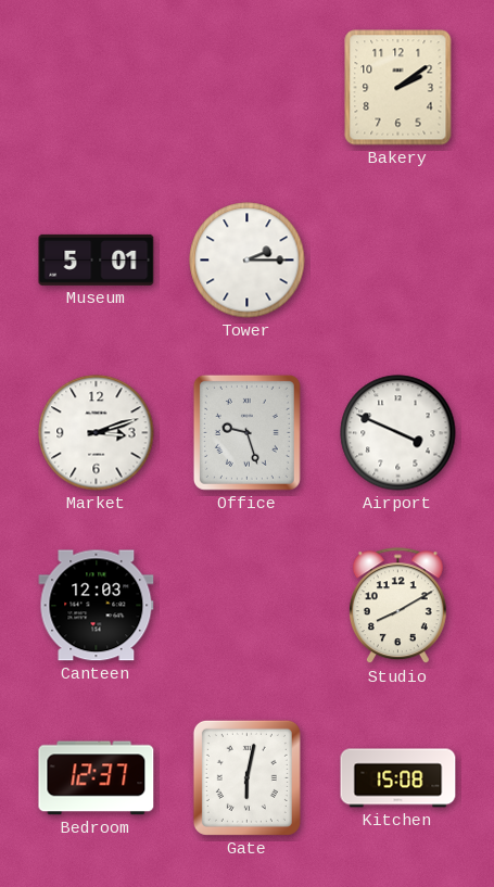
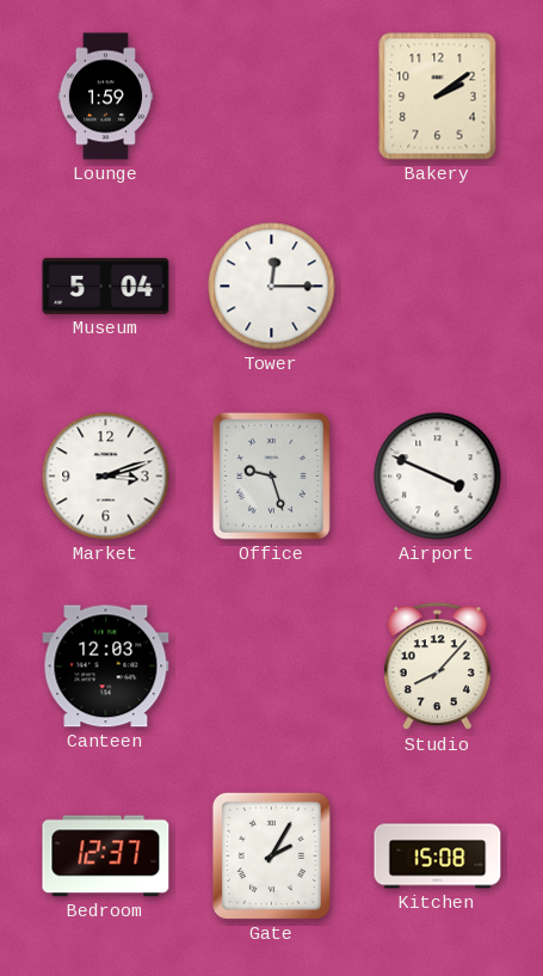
Lounge: none -> 1:59 (105, 97)
Museum: 5:01 -> 5:04 (106, 286)
Tower: 2:15 -> 12:15 (272, 287)
Studio: 8:10 -> 8:07 (437, 667)
Gate: 6:02 -> 2:05 (271, 855)
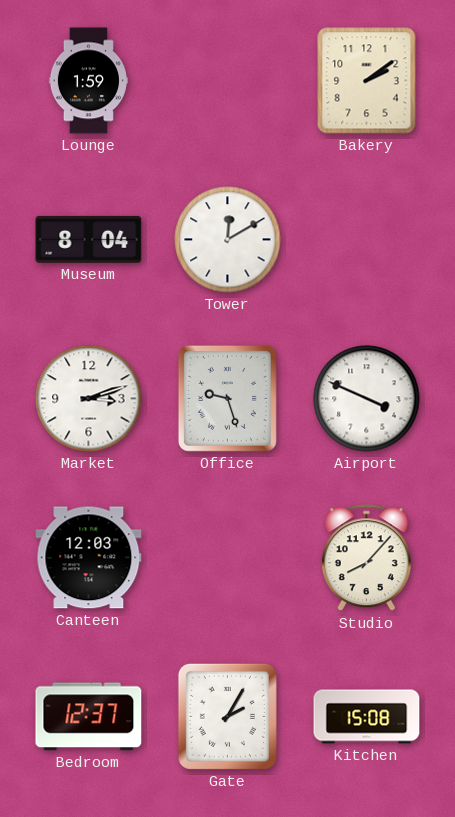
Museum: 5:04 -> 8:04 (89, 239)
Tower: 12:15 -> 12:10 (228, 240)
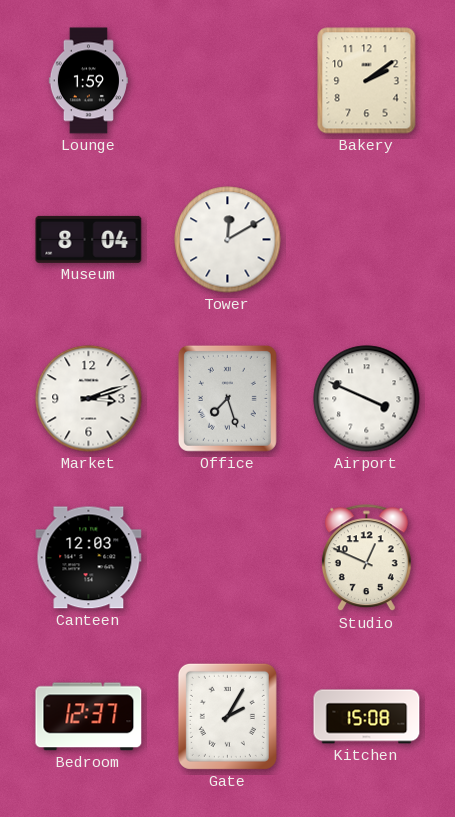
Office: 9:27 -> 7:27 (227, 398)
Studio: 8:07 -> 12:49 (366, 558)
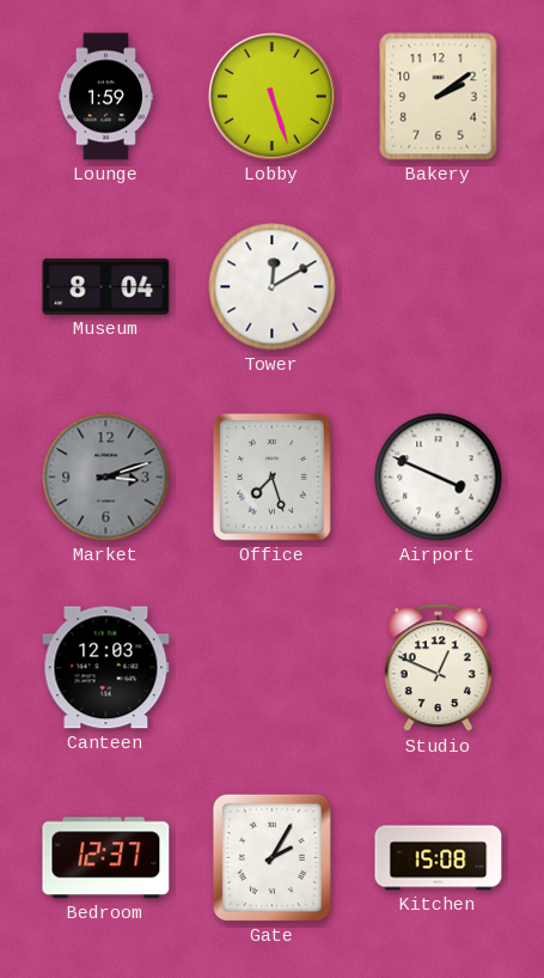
Lobby: none -> 5:27 (271, 96)
Market dial: white -> grey (106, 478)
